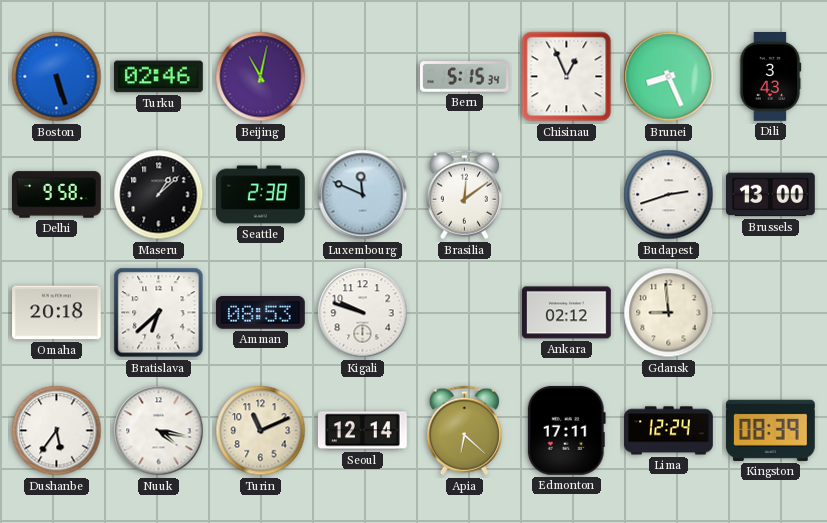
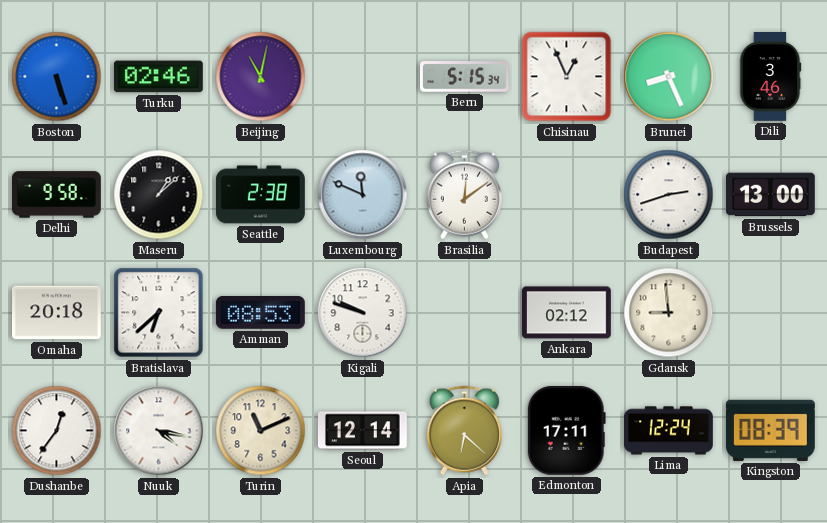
Dili: 3:43 -> 3:46 (770, 77)
Dushanbe: 5:36 -> 12:36 (57, 431)
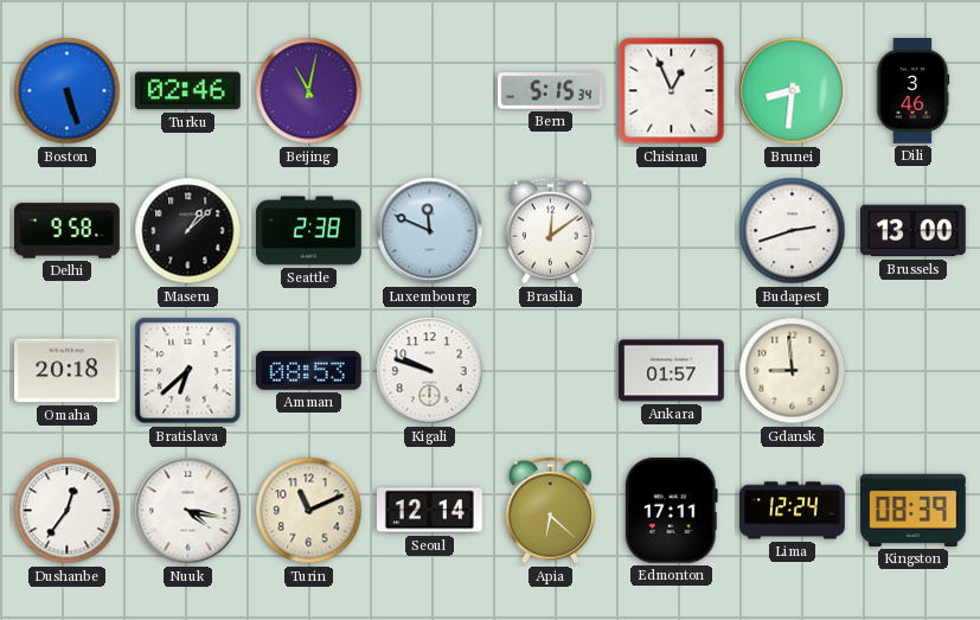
Brunei: 8:26 -> 8:31 (793, 91)
Ankara: 02:12 -> 01:57 (672, 371)
